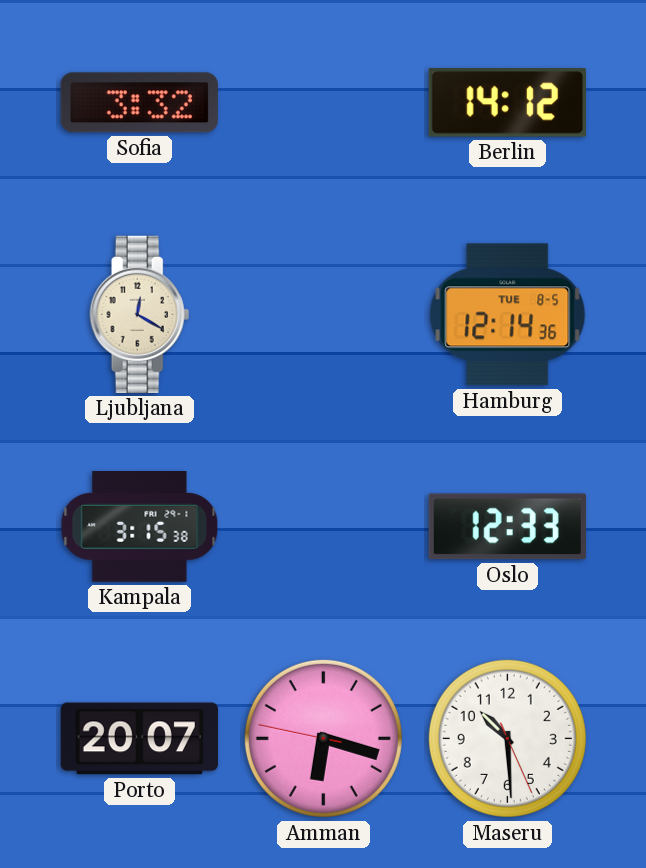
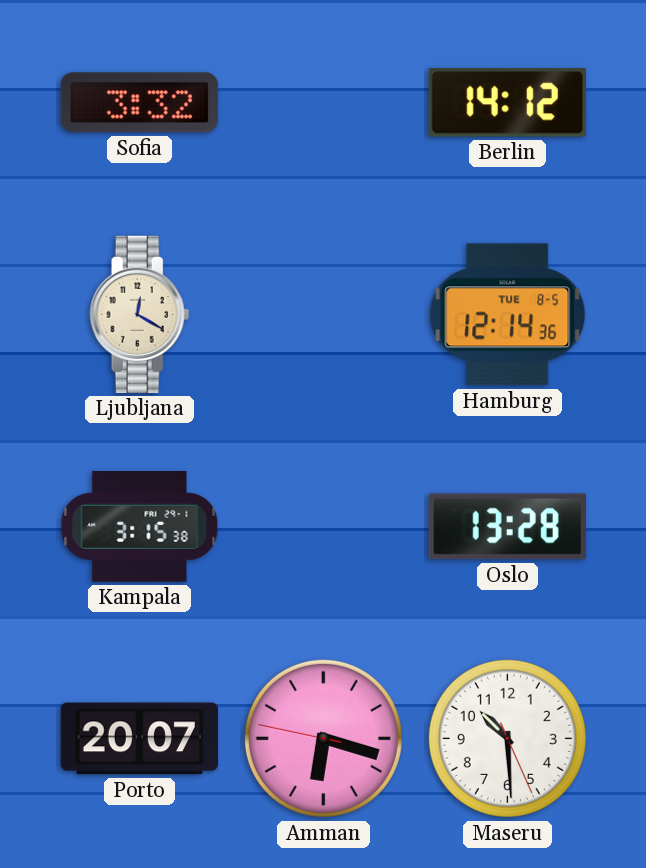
Oslo: 12:33 -> 13:28 (507, 527)
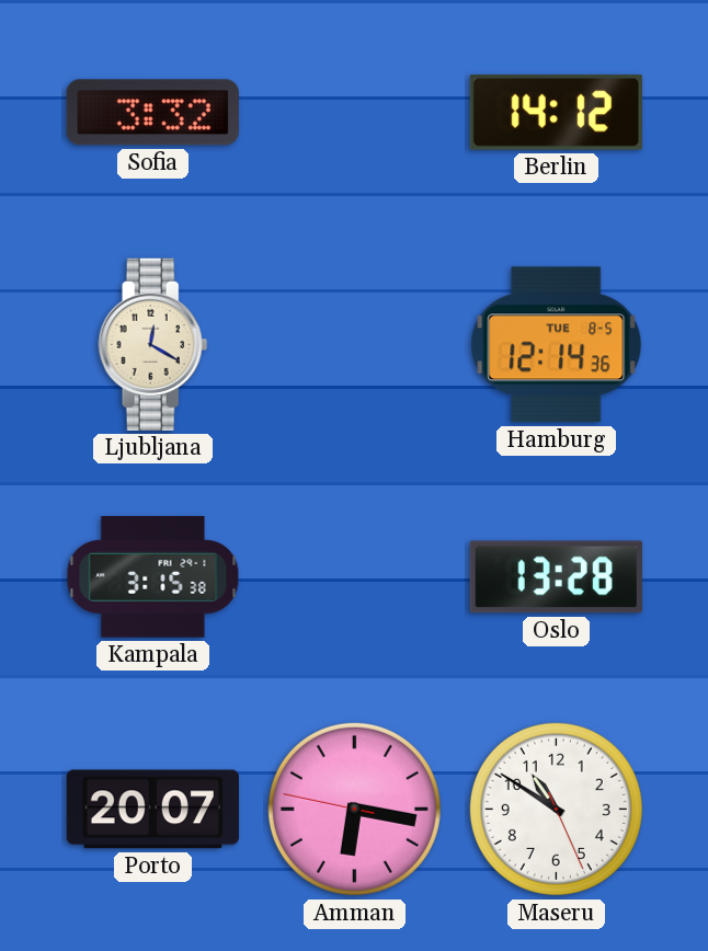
Amman: 6:17 -> 6:16 (354, 809)
Maseru: 10:29 -> 10:50 (556, 809)
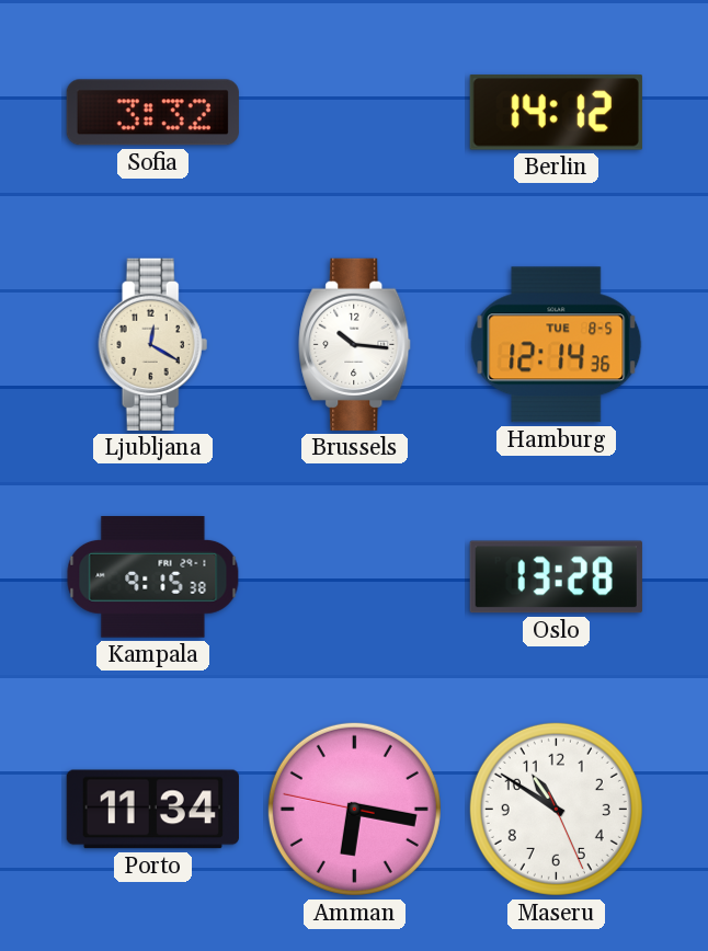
Brussels: none -> 10:16 (355, 344)
Kampala: 3:15 -> 9:15 (153, 577)
Porto: 20:07 -> 11:34 (152, 810)
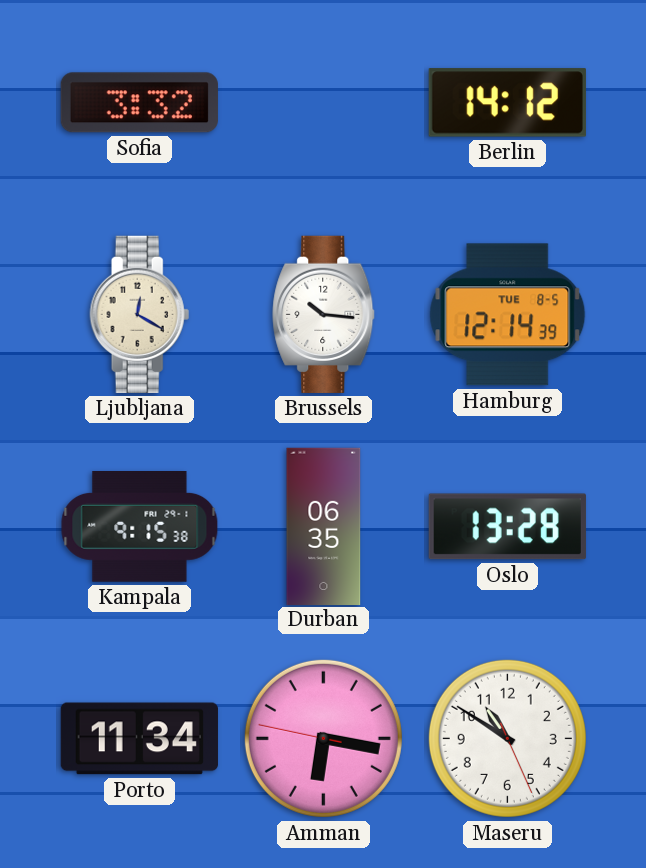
Hamburg: 12:14:36 -> 12:14:39 (508, 315)
Durban: none -> 06:35 (324, 526)
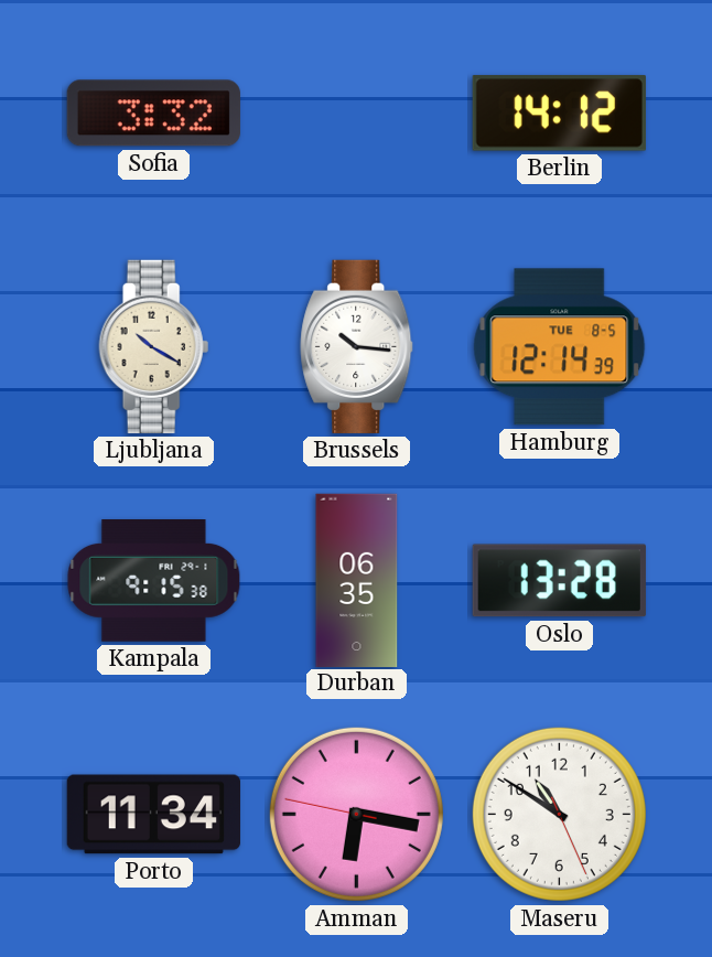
Ljubljana: 12:20 -> 10:20 (154, 346)
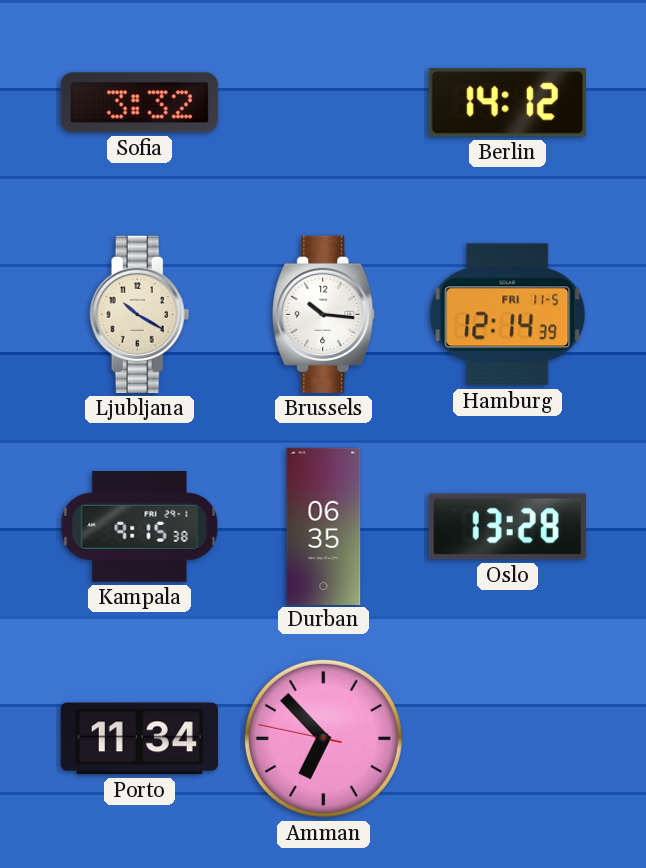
Hamburg date: TUE 8-5 -> FRI 11-5 (508, 315)
Amman: 6:16 -> 6:52 (323, 738)
Maseru: 10:50 -> none (559, 814)
